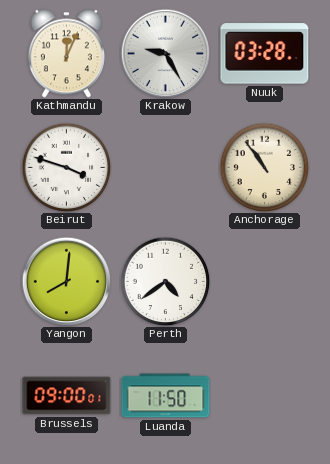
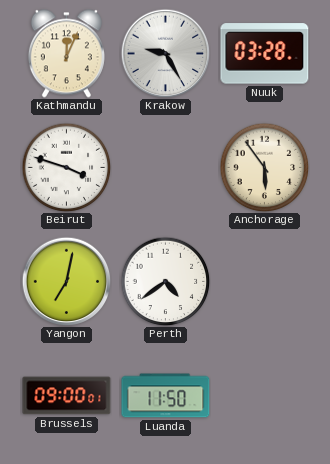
Anchorage: 10:54 -> 5:54 (264, 167)
Yangon: 8:01 -> 7:02 (66, 281)
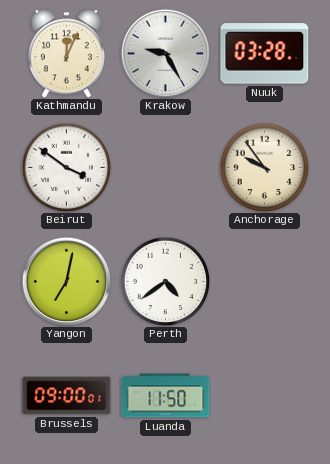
Beirut: 3:48 -> 3:51 (66, 167)
Anchorage: 5:54 -> 9:54 (264, 167)
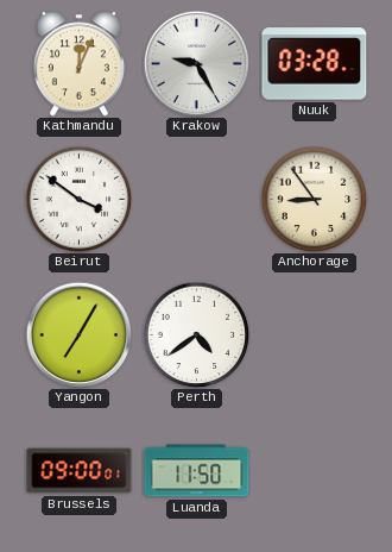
Anchorage: 9:54 -> 8:54 (314, 199)
Yangon: 7:02 -> 7:05 (78, 334)
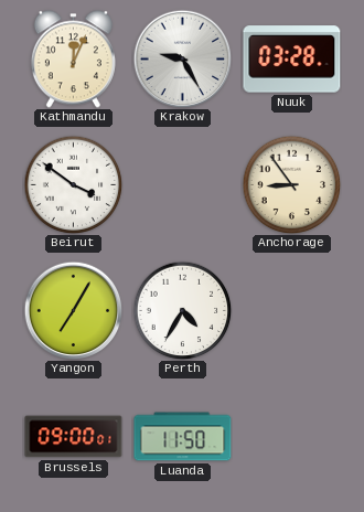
Perth: 4:39 -> 4:35 (182, 310)
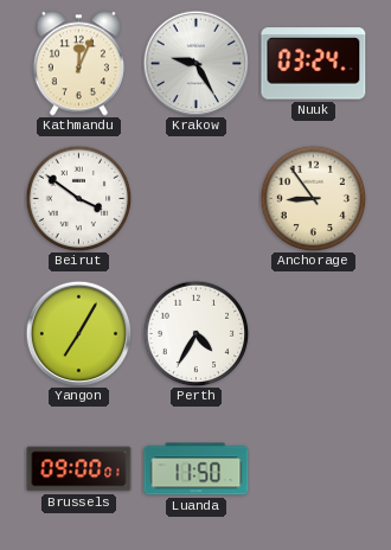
Nuuk: 03:28 -> 03:24 (314, 64)
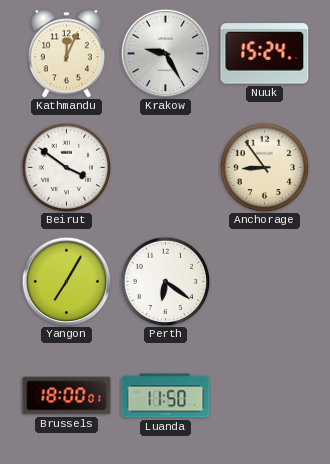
Nuuk: 03:24 -> 15:24 (265, 54)
Perth: 4:35 -> 6:21 (165, 281)
Brussels: 09:00 -> 18:00 (67, 396)
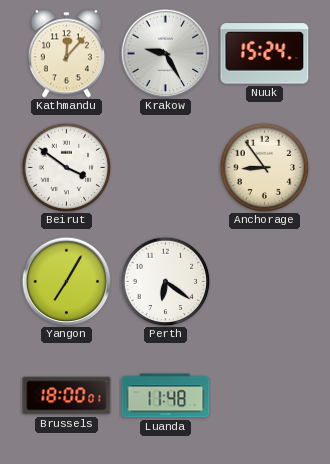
Kathmandu: 12:04 -> 12:07 (66, 54)
Luanda: 11:50 -> 11:48 (166, 396)
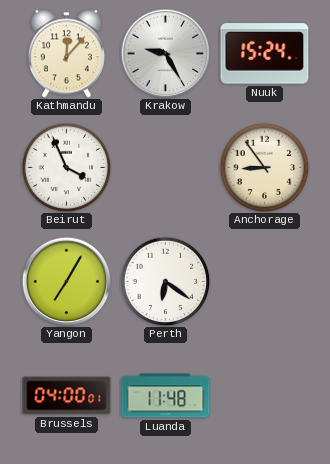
Beirut: 3:51 -> 3:56 (66, 167)
Brussels: 18:00 -> 04:00 (67, 396)
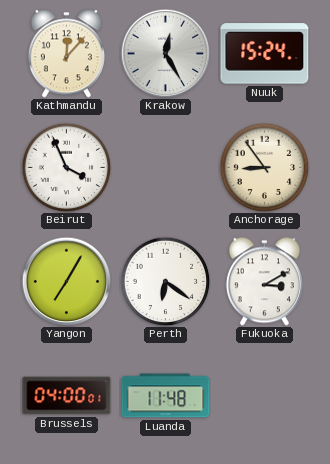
Krakow: 9:25 -> 12:25 (165, 53)
Fukuoka: none -> 3:10 (264, 282)
